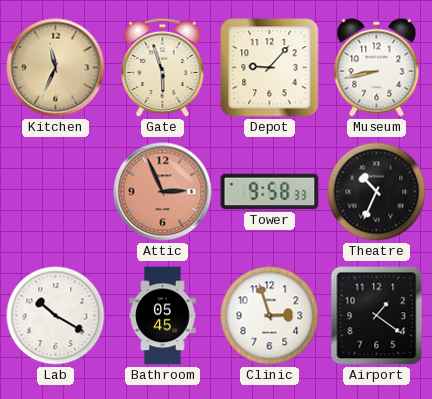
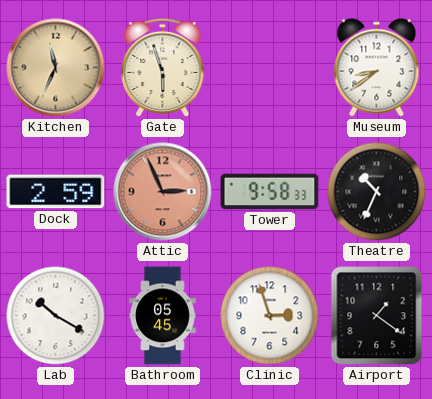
Depot: 9:07 -> none (270, 68)
Museum: 8:43 -> 8:39 (377, 68)
Dock: none -> 2:59 (56, 192)
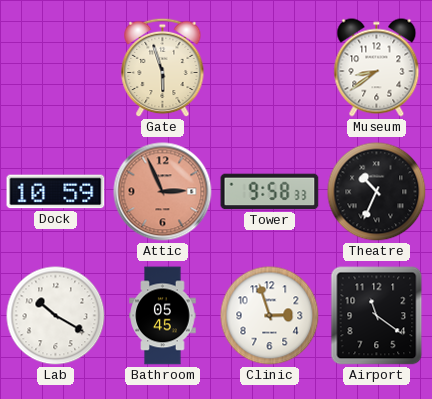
Kitchen: 11:34 -> none (56, 68)
Dock: 2:59 -> 10:59 (56, 192)
Airport: 1:21 -> 11:21 (377, 316)
